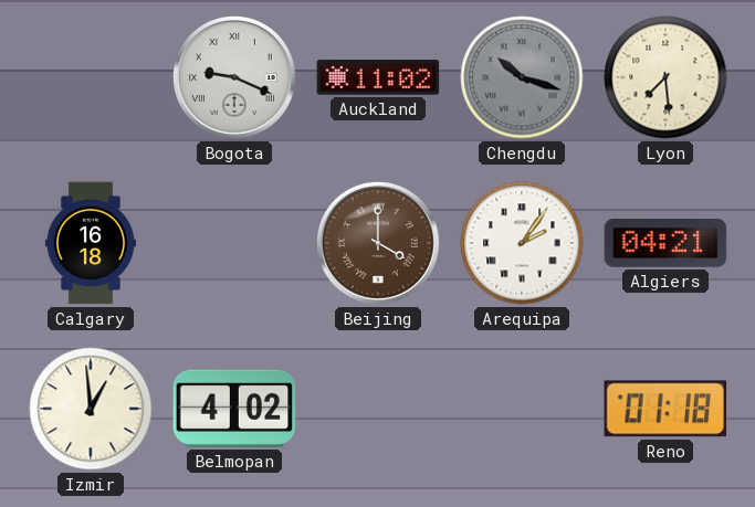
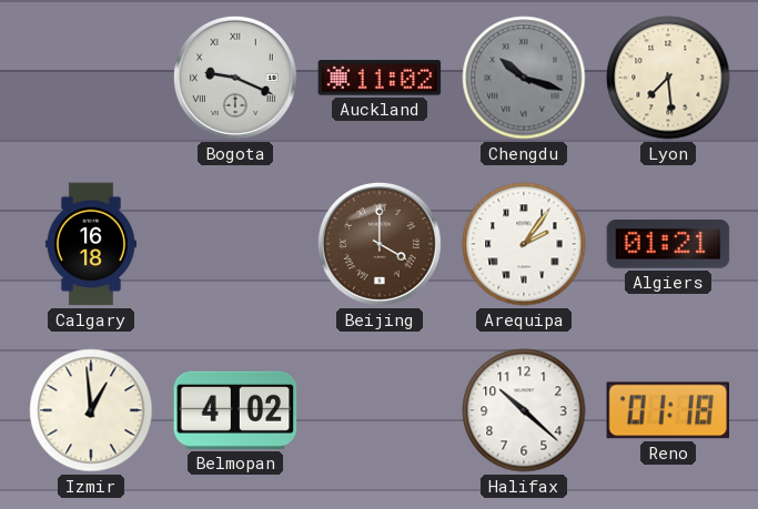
Algiers: 04:21 -> 01:21 (668, 245)
Halifax: none -> 10:22 (524, 410)
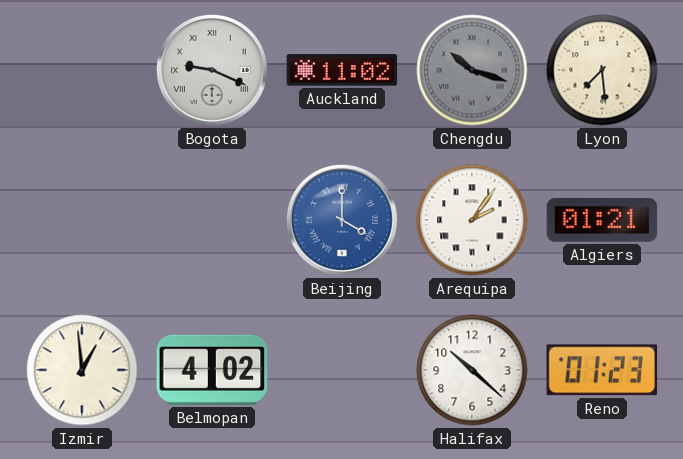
Calgary: 16:18 -> none (91, 244)
Beijing dial: brown -> blue (342, 220)
Reno: 01:18 -> 01:23 (602, 370)
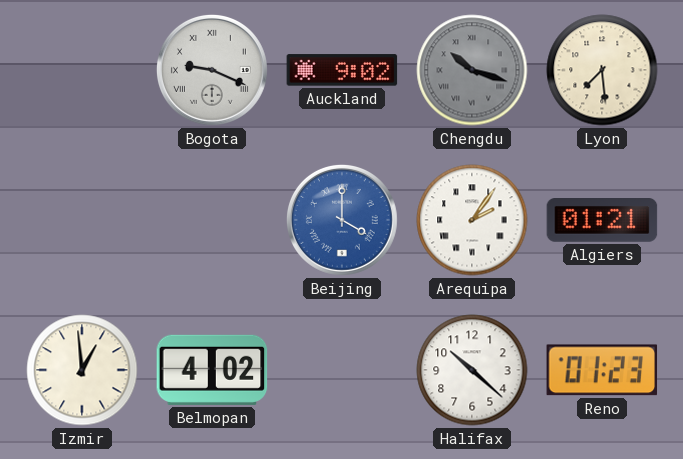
Auckland: 11:02 -> 9:02 (342, 70)
